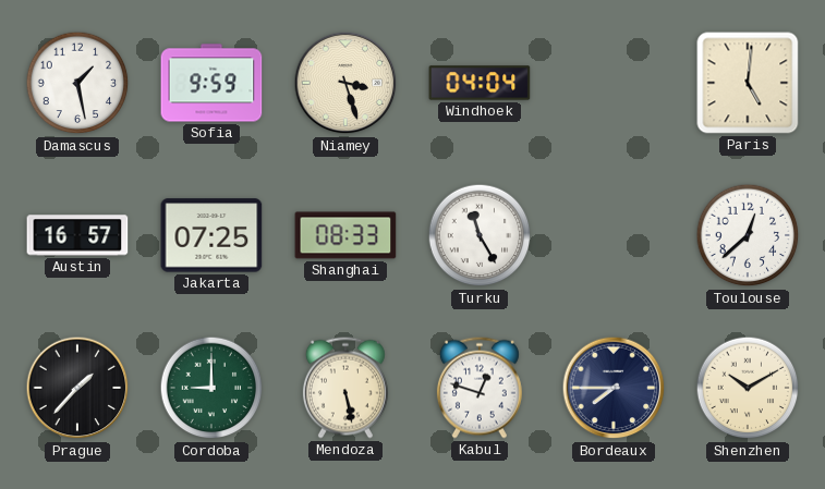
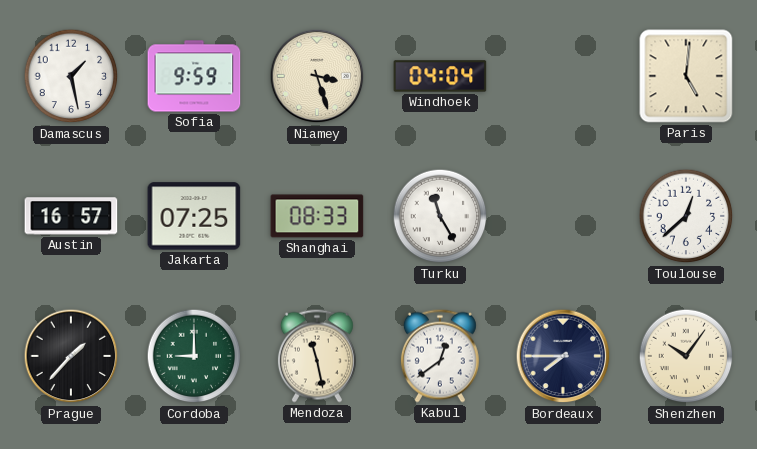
Mendoza: 5:28 -> 11:28 (317, 356)
Kabul: 12:48 -> 12:39 (440, 356)
Shenzhen: 10:10 -> 10:06 (686, 356)
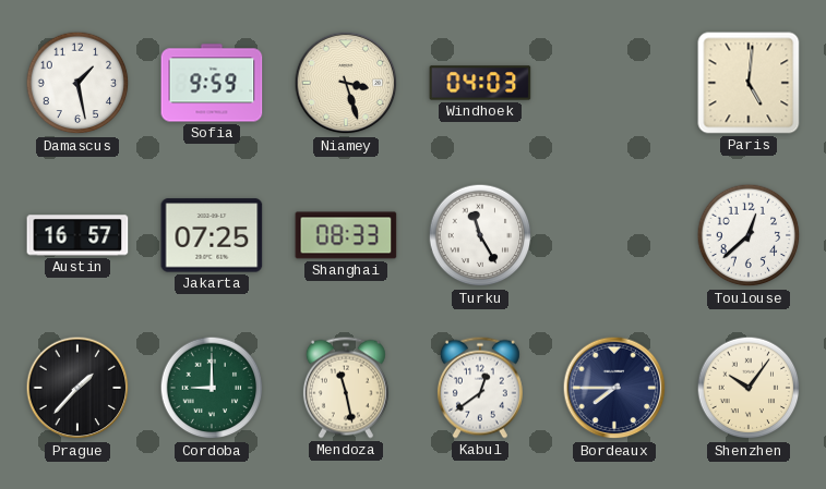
Windhoek: 04:04 -> 04:03 (480, 83)
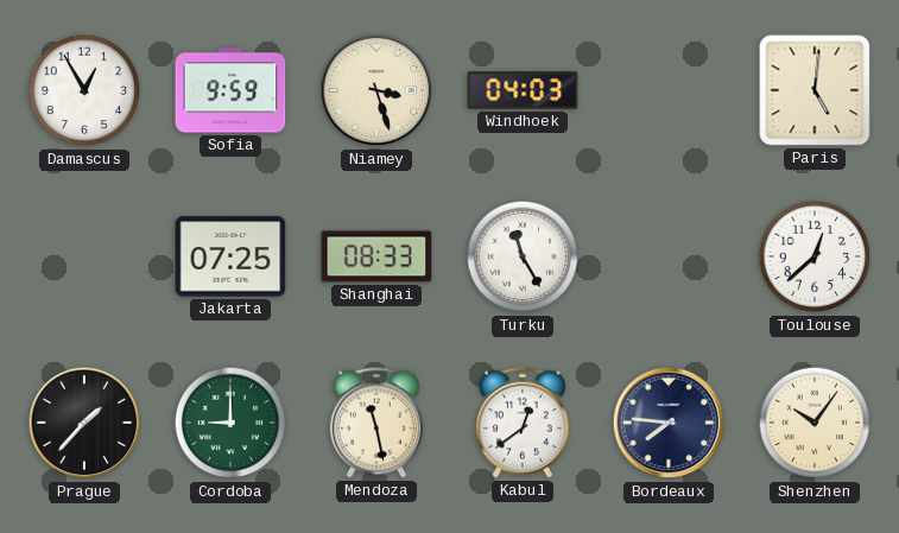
Damascus: 1:28 -> 12:55 (84, 90)
Austin: 16:57 -> none (77, 235)
Bordeaux: 7:45 -> 7:46 (669, 423)
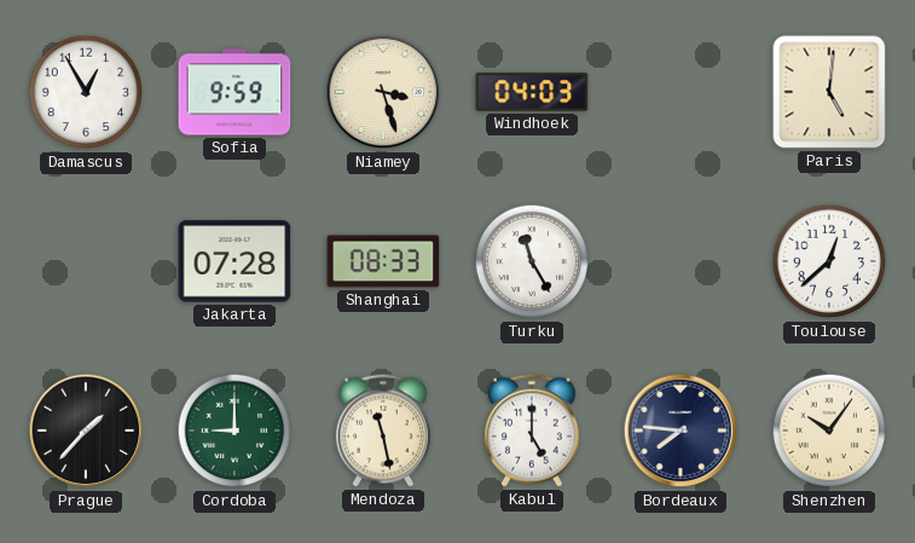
Jakarta: 07:25 -> 07:28 (234, 261)
Kabul: 12:39 -> 5:00 (532, 431)
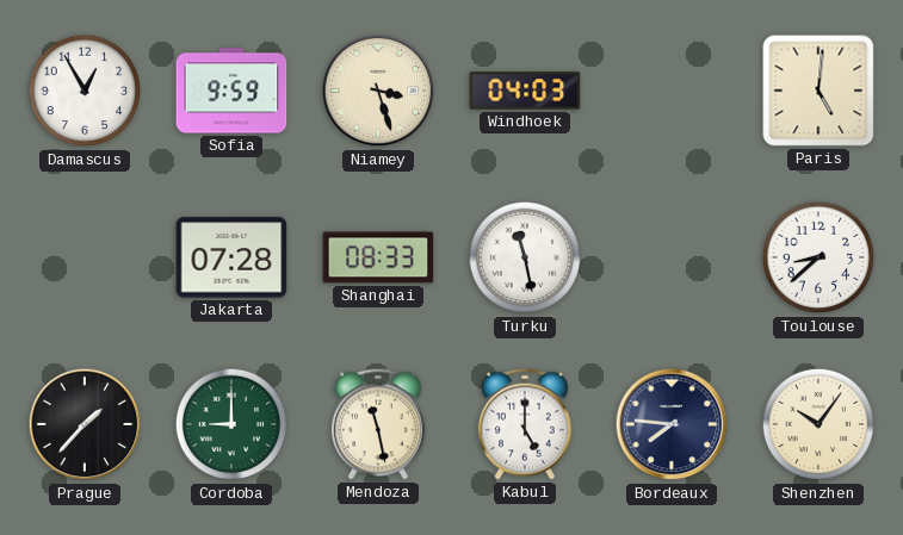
Turku: 11:25 -> 11:28 (525, 257)
Toulouse: 12:38 -> 8:38 (818, 257)
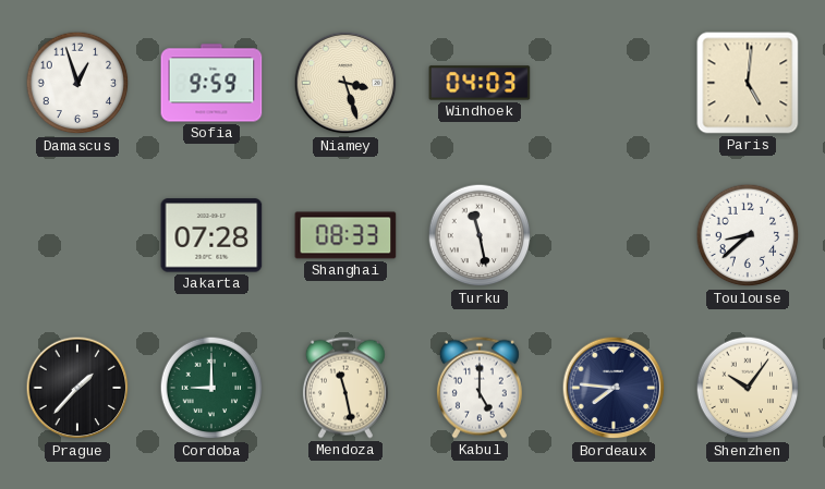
Damascus: 12:55 -> 12:57 (77, 83)
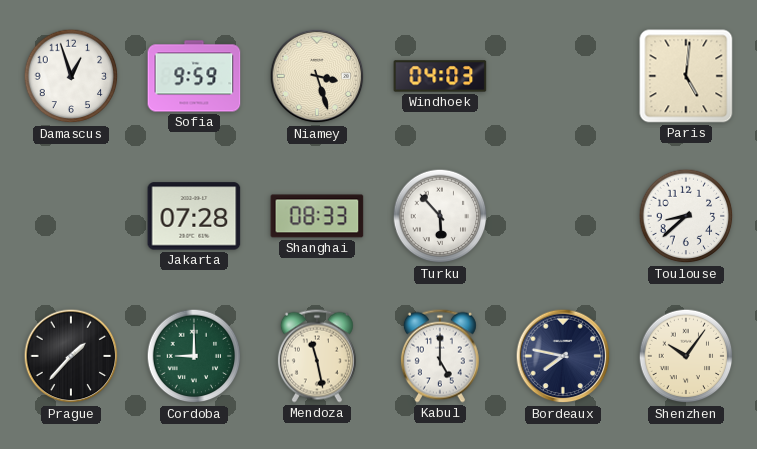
Turku: 11:28 -> 5:53 (440, 216)
Bordeaux: 7:46 -> 7:47 (563, 356)
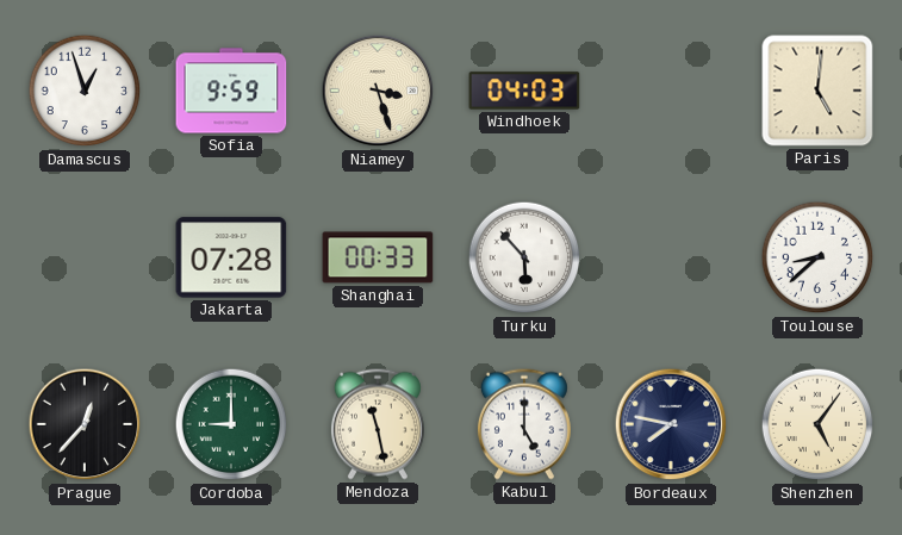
Shanghai: 08:33 -> 00:33 (378, 257)
Prague: 1:37 -> 12:37 (85, 424)
Shenzhen: 10:06 -> 5:06 (817, 424)
